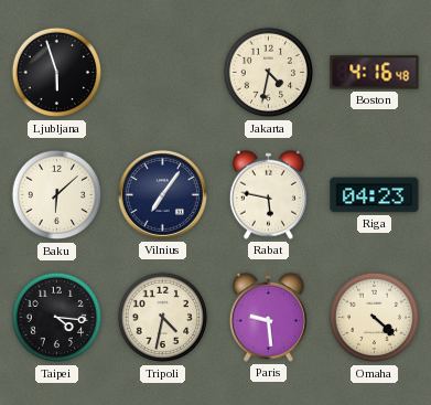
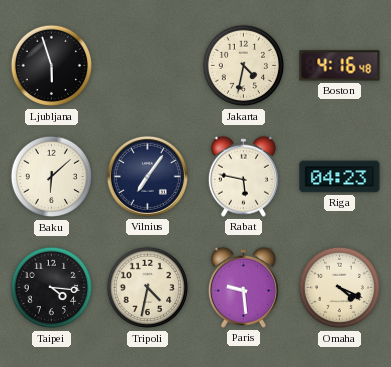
Omaha: 4:22 -> 4:19 (340, 288)
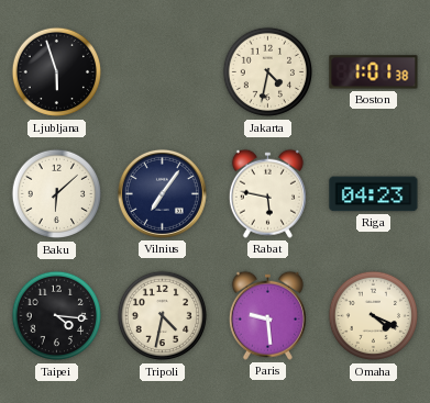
Boston: 4:16 -> 1:01 (374, 72)
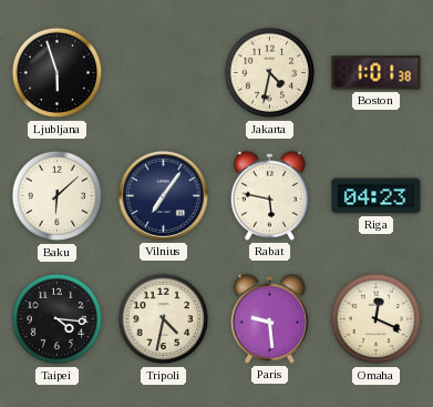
Omaha: 4:19 -> 12:19 (377, 319)
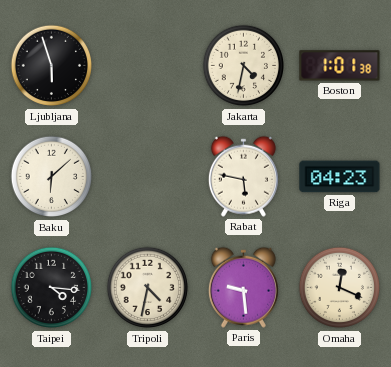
Vilnius: 7:06 -> none (163, 195)
